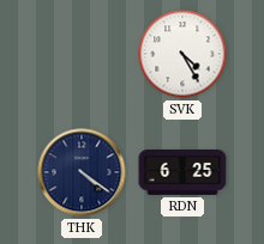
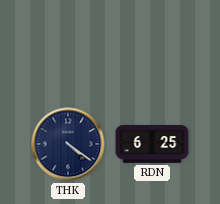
SVK: 4:25 -> none (182, 54)
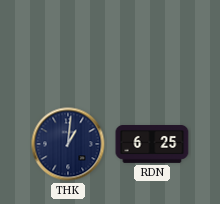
THK: 4:21 -> 1:01 (68, 144)
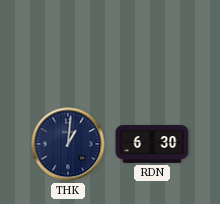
RDN: 6:25 -> 6:30 (152, 145)
